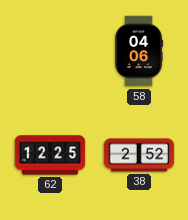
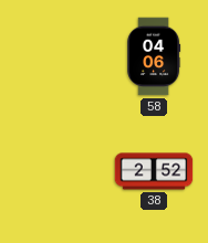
62: 12:25 -> none (50, 155)
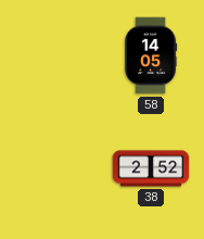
58: 04:06 -> 14:05 (151, 55)
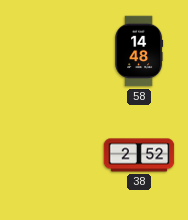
58: 14:05 -> 14:48 (139, 51)
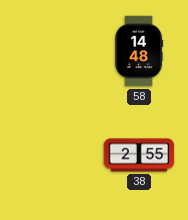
38: 2:52 -> 2:55 (139, 155)
